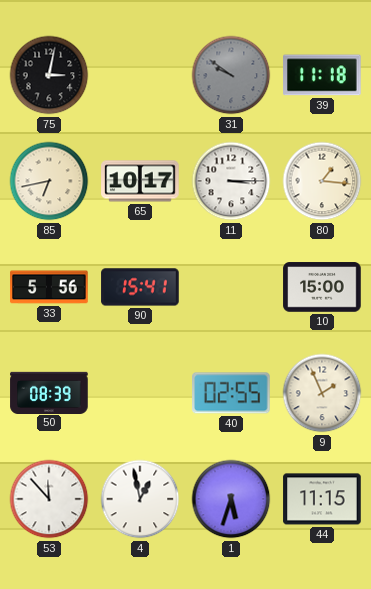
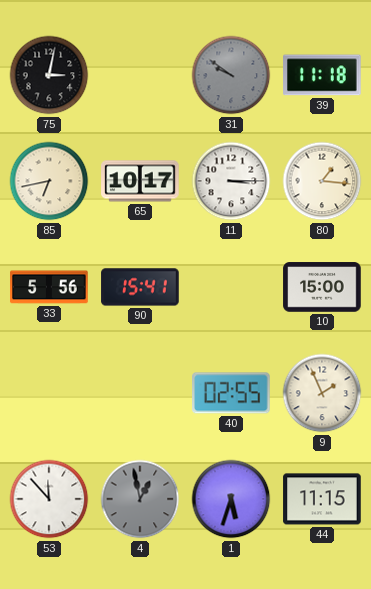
50: 08:39 -> none (49, 392)
4 dial: white -> grey (140, 499)
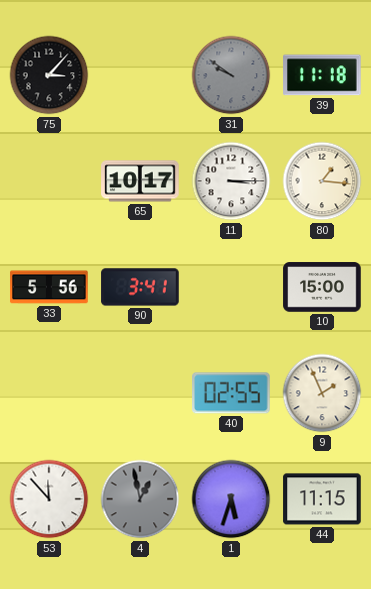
75: 3:02 -> 3:07 (49, 75)
85: 6:43 -> none (49, 181)
90: 15:41 -> 3:41 (140, 287)
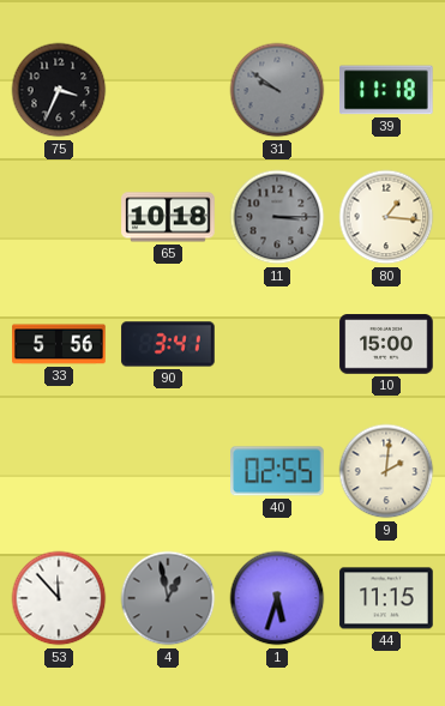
75: 3:07 -> 3:34 (59, 90)
65: 10:17 -> 10:18 (168, 217)
11 dial: white -> grey (277, 217)
9: 1:56 -> 2:01 (386, 471)
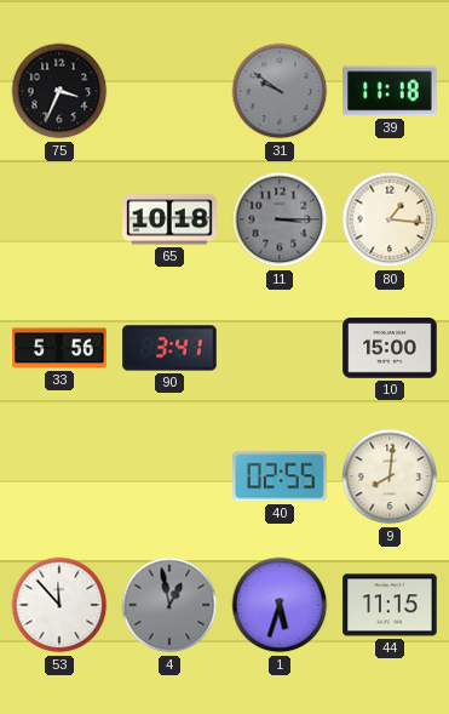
9: 2:01 -> 8:01 (390, 476)
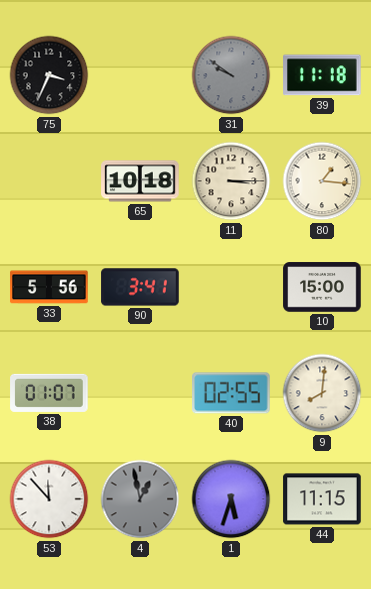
11 dial: grey -> cream (231, 181)
38: none -> 01:07 (49, 393)
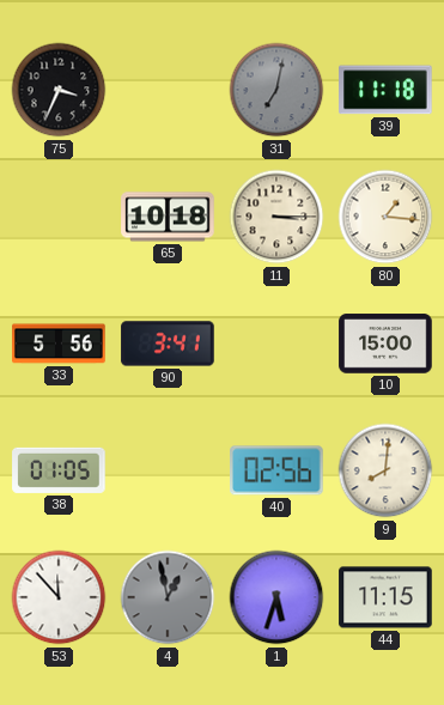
31: 9:51 -> 7:02 (276, 90)
38: 01:07 -> 01:05 (59, 470)
40: 02:55 -> 02:56 (276, 470)
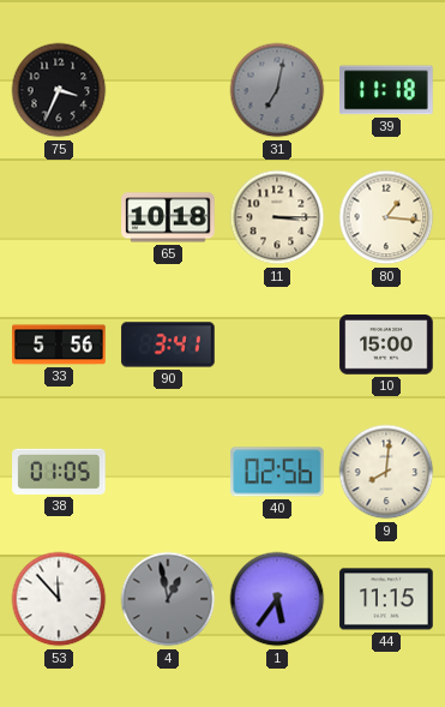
1: 5:33 -> 5:36 (277, 599)
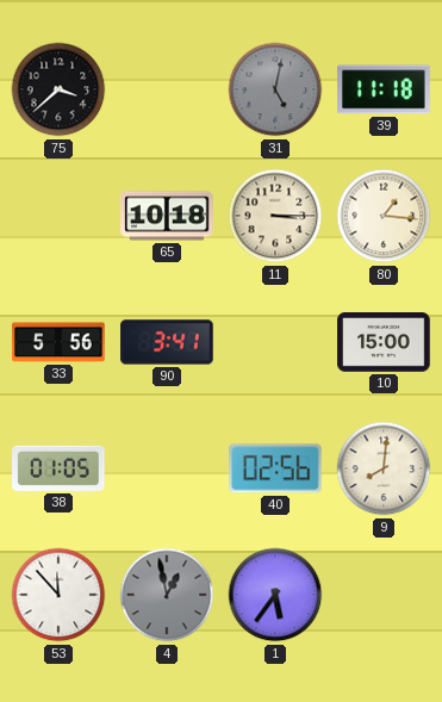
75: 3:34 -> 3:38 (58, 89)
31: 7:02 -> 5:02 (275, 89)
44: 11:15 -> none (386, 599)
